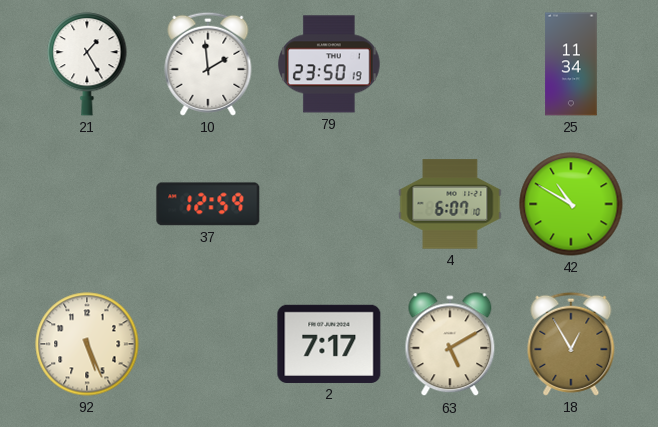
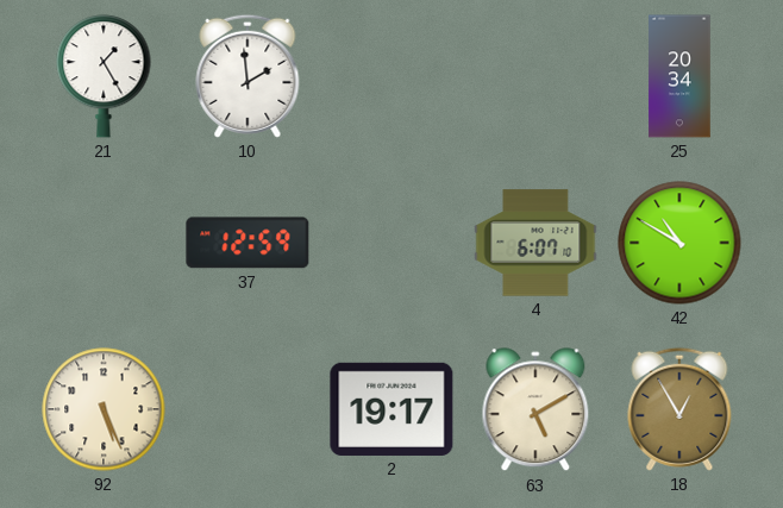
79: 23:50 -> none (330, 64)
25: 11:34 -> 20:34 (679, 76)
2: 7:17 -> 19:17 (391, 409)
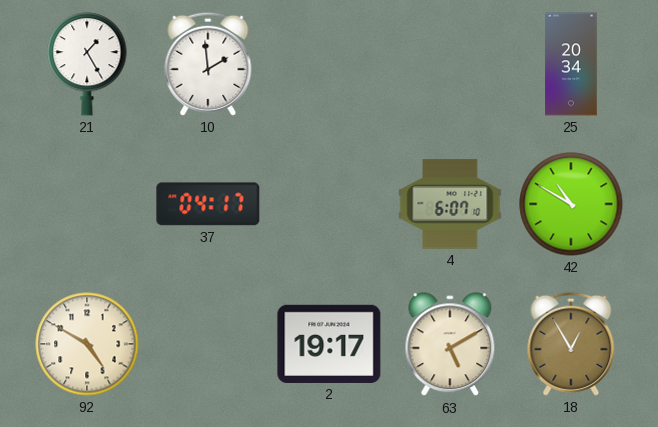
37: 12:59 -> 04:17 (208, 204)
92: 5:26 -> 4:50 (87, 344)
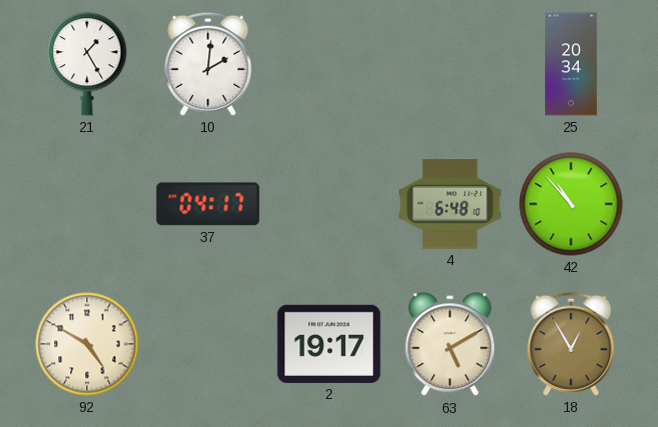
10: 1:59 -> 2:01 (208, 64)
4: 6:07 -> 6:48 (450, 204)
42: 10:50 -> 10:53 (571, 204)
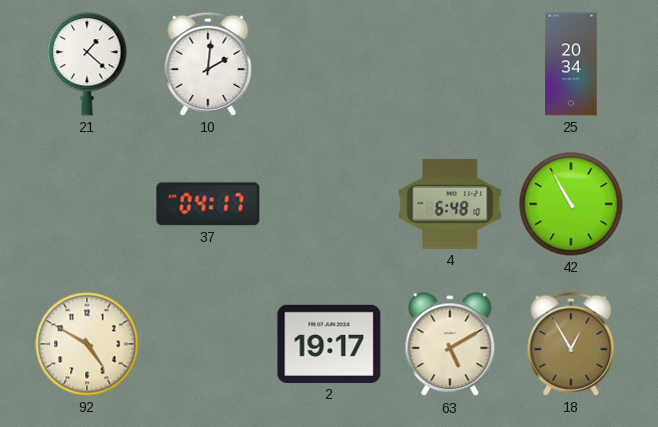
21: 1:25 -> 1:22 (87, 64)
42: 10:53 -> 10:55 (571, 204)
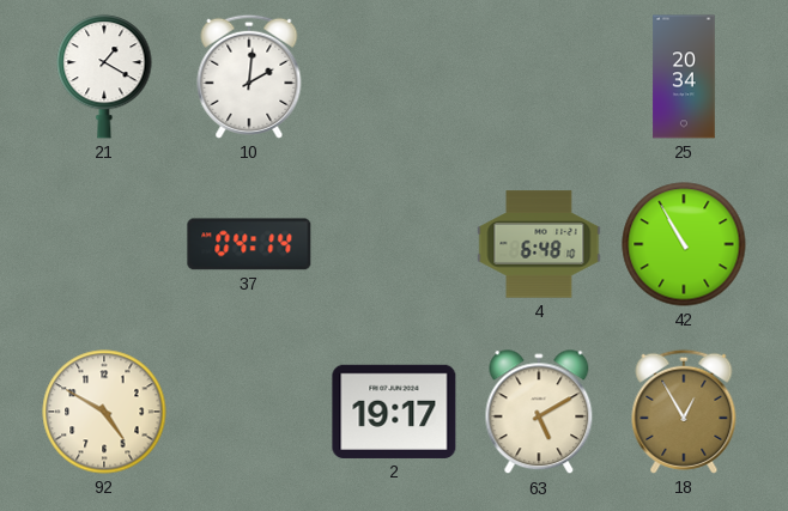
21: 1:22 -> 1:20 (104, 77)
37: 04:17 -> 04:14 (249, 244)
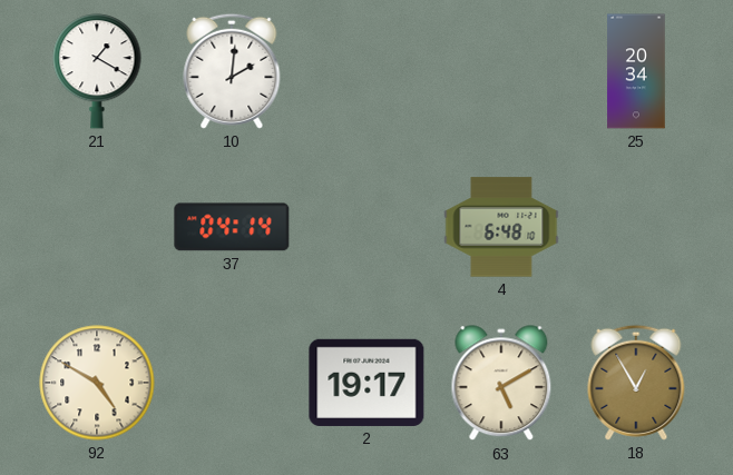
42: 10:55 -> none (684, 244)
